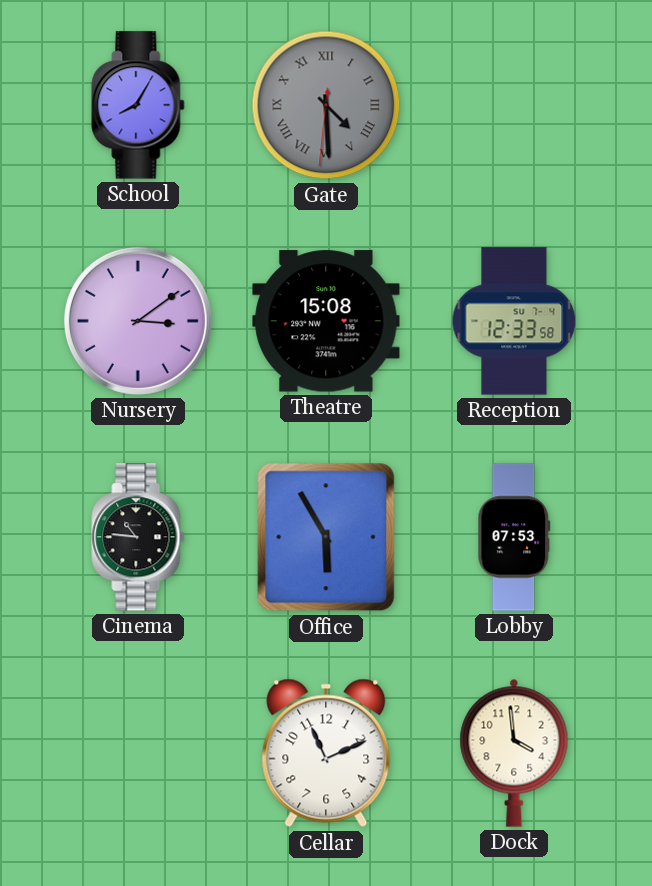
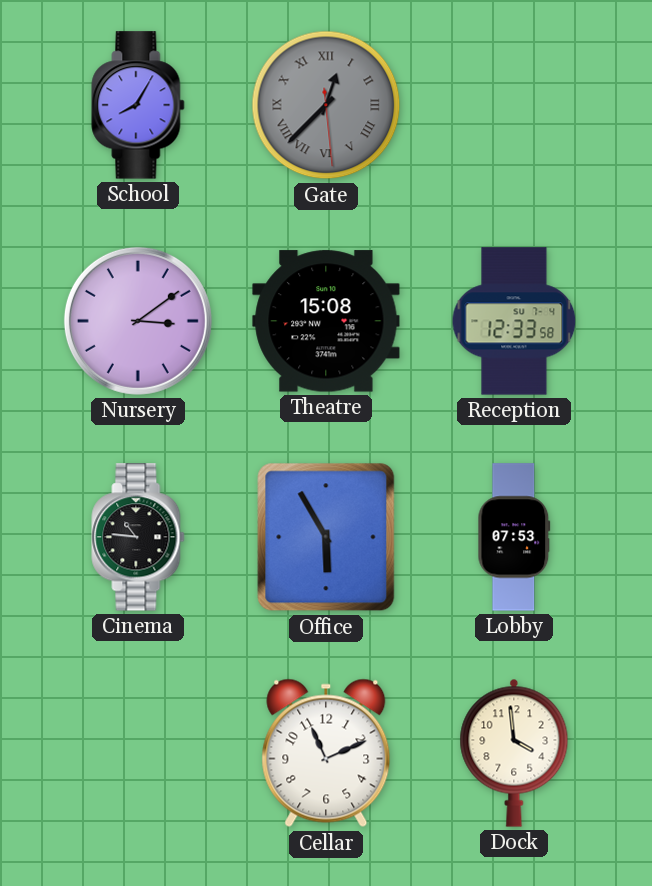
Gate: 4:29 -> 12:37 (326, 105)
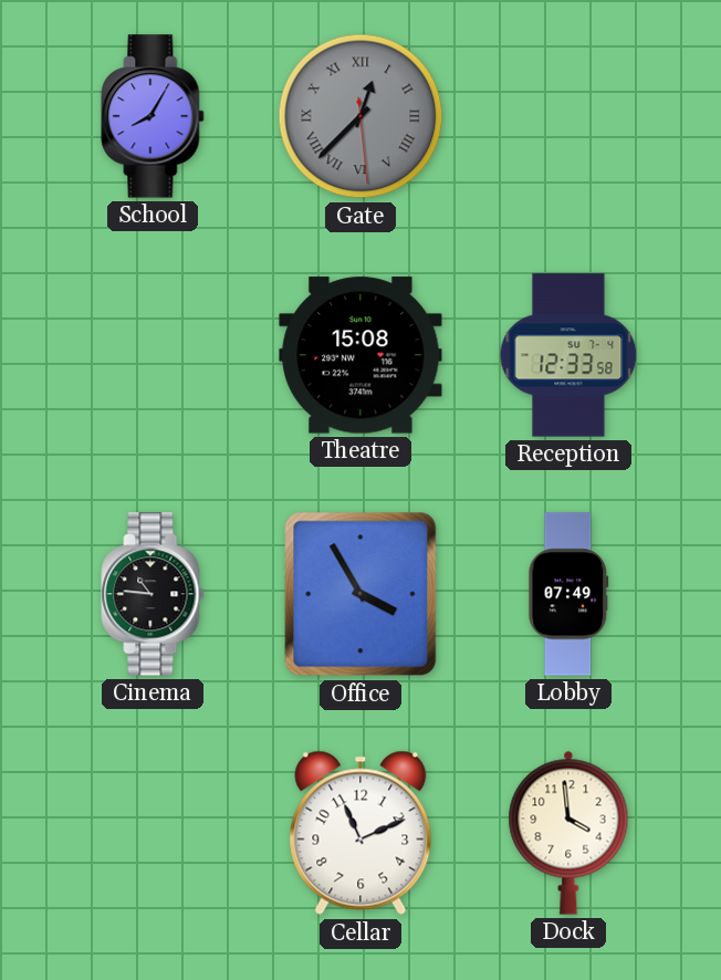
Nursery: 3:09 -> none (138, 321)
Office: 5:55 -> 3:55 (360, 594)
Lobby: 07:53 -> 07:49 (568, 594)
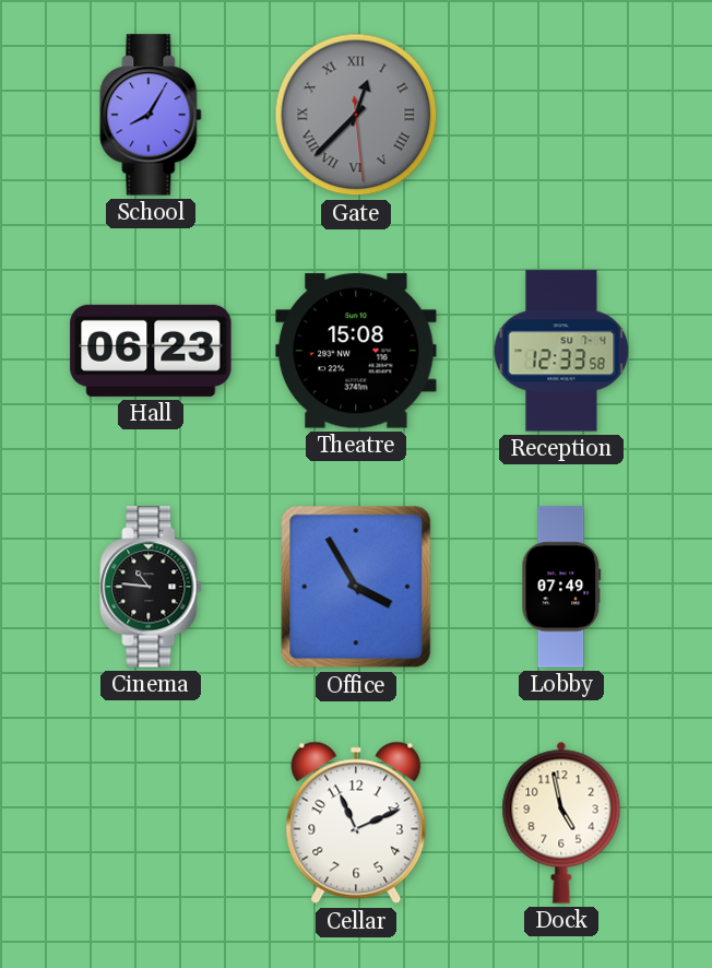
Hall: none -> 06:23 (151, 351)
Dock: 3:59 -> 4:58 (561, 823)
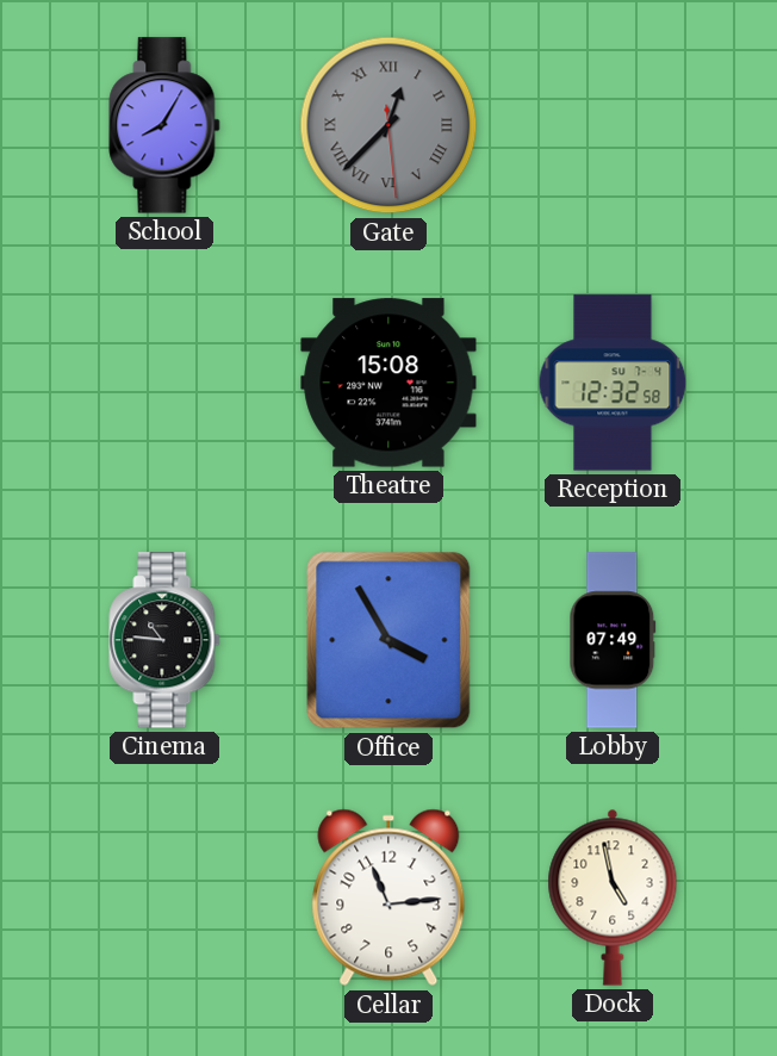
Hall: 06:23 -> none (151, 351)
Reception: 12:33 -> 12:32 (613, 383)
Cellar: 11:11 -> 11:14 (388, 897)
